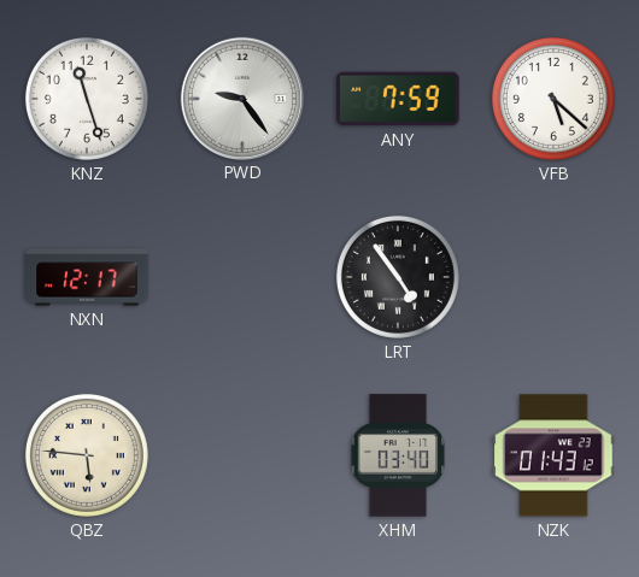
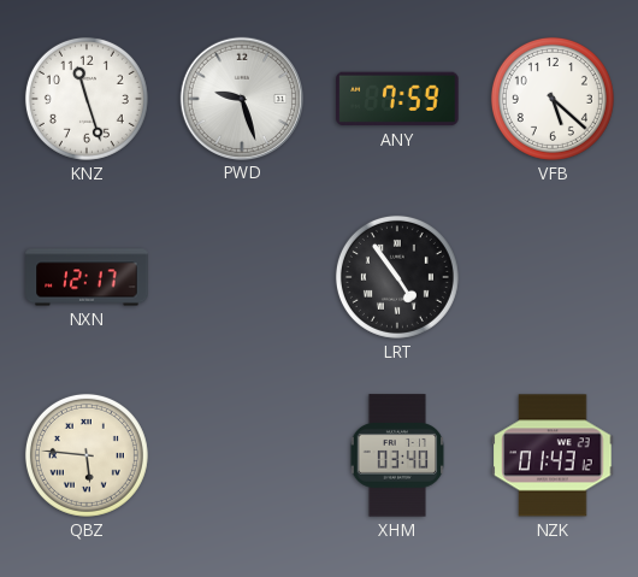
PWD: 9:24 -> 9:27 (241, 98)
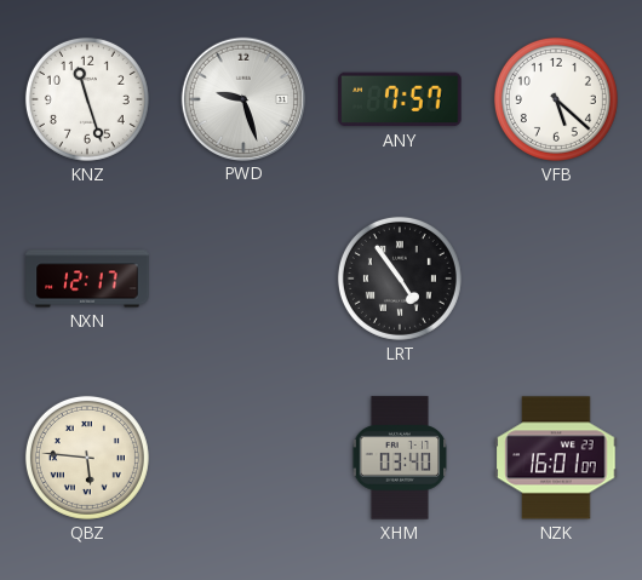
ANY: 7:59 -> 7:57 (400, 99)
NZK: 01:43 -> 16:01 (556, 458)
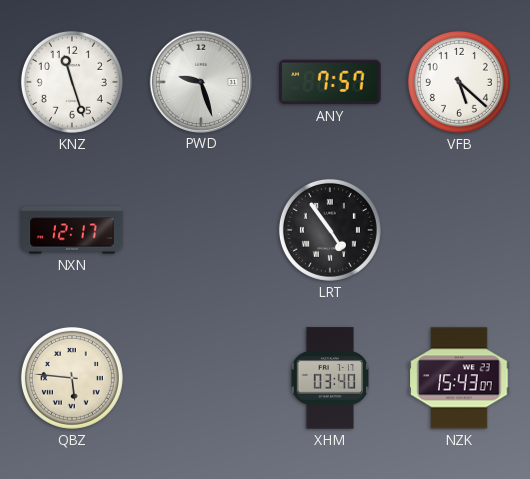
NZK: 16:01 -> 15:43 (459, 378)
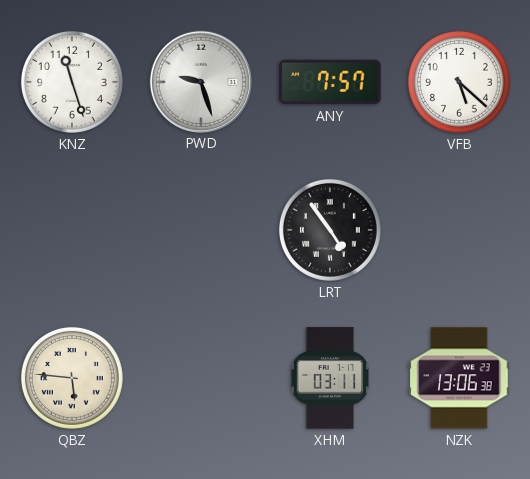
NXN: 12:17 -> none (72, 230)
XHM: 03:40 -> 03:11 (330, 378)
NZK: 15:43 -> 13:06 (459, 378)
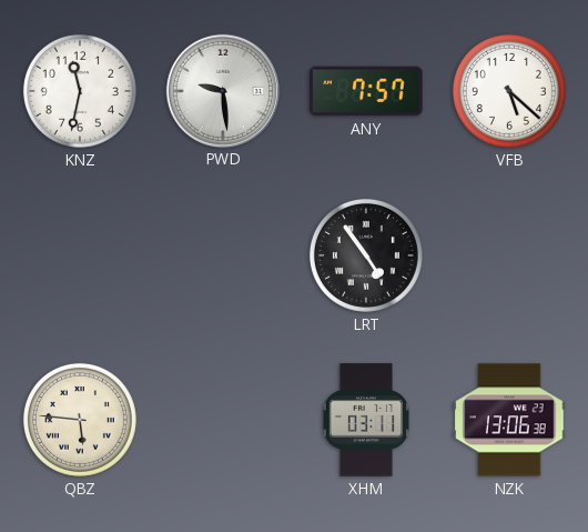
KNZ: 11:27 -> 11:32 (80, 91)
PWD: 9:27 -> 9:29 (222, 90)
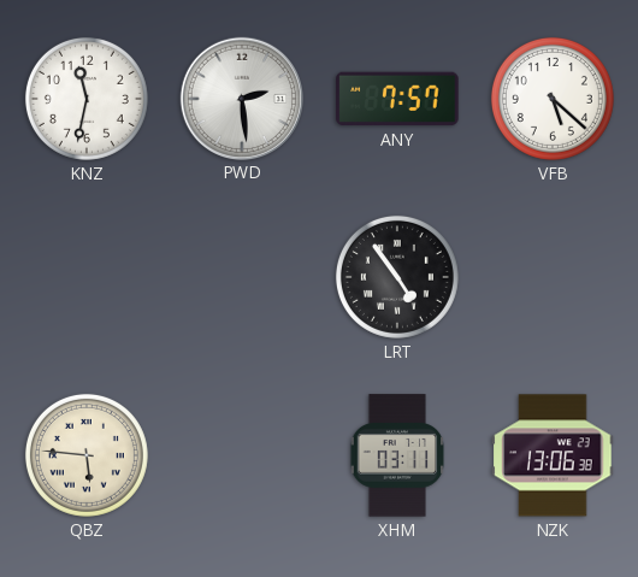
PWD: 9:29 -> 2:29 (241, 98)
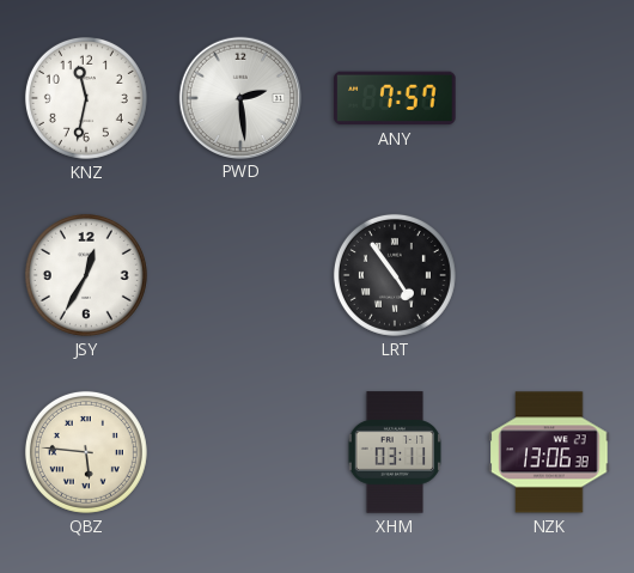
VFB: 5:22 -> none (553, 99)
JSY: none -> 12:35 (86, 275)
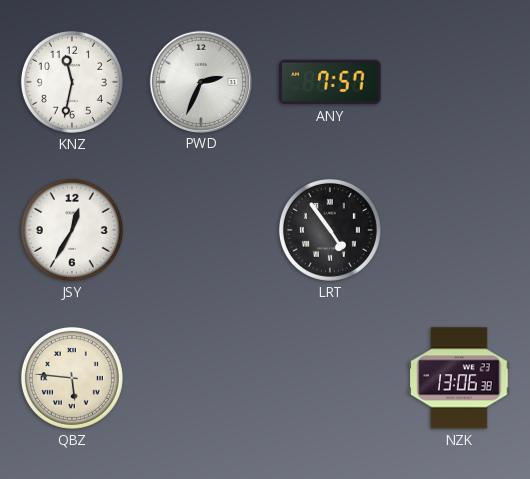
PWD: 2:29 -> 2:34 (200, 81)
XHM: 03:11 -> none (395, 452)
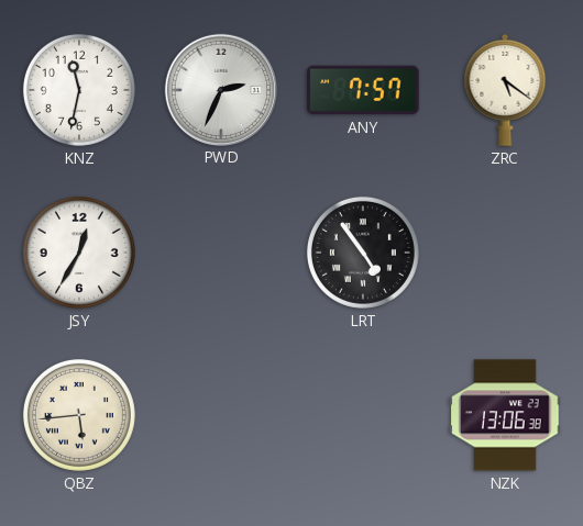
ZRC: none -> 5:21 (505, 90)
QBZ: 5:46 -> 5:44 (79, 415)
